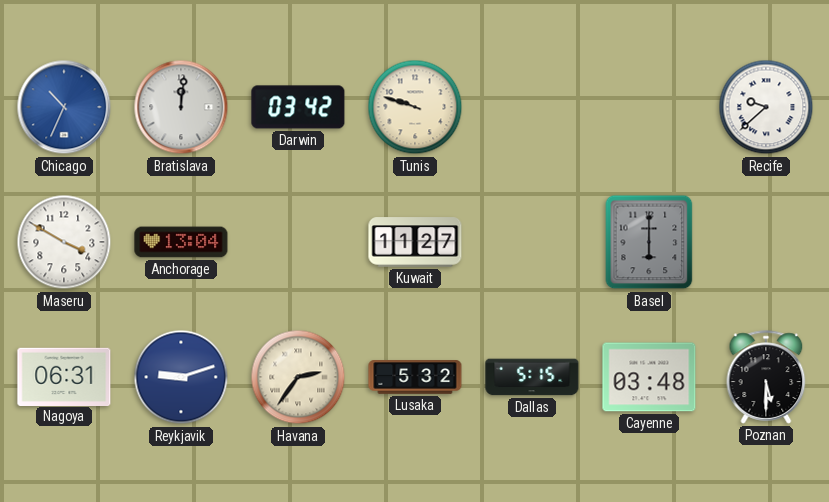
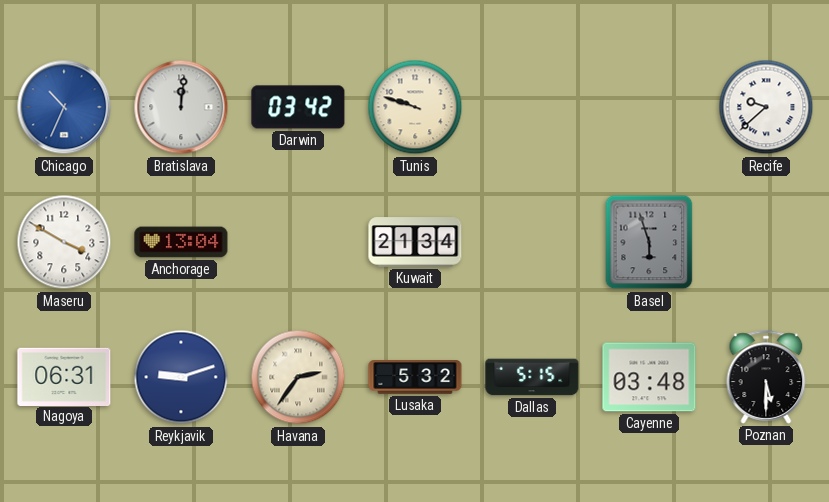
Kuwait: 11:27 -> 21:34 (415, 242)
Basel: 6:00 -> 5:57 (649, 242)
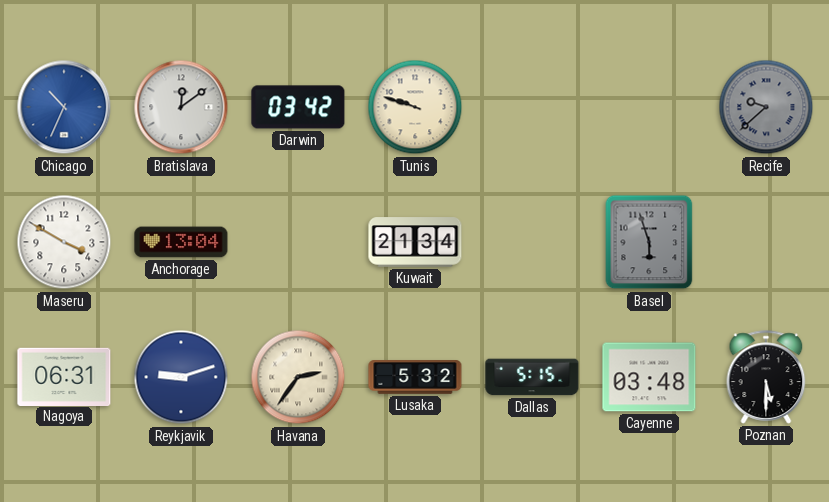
Bratislava: 12:01 -> 12:09 (181, 107)
Recife dial: white -> grey (766, 107)
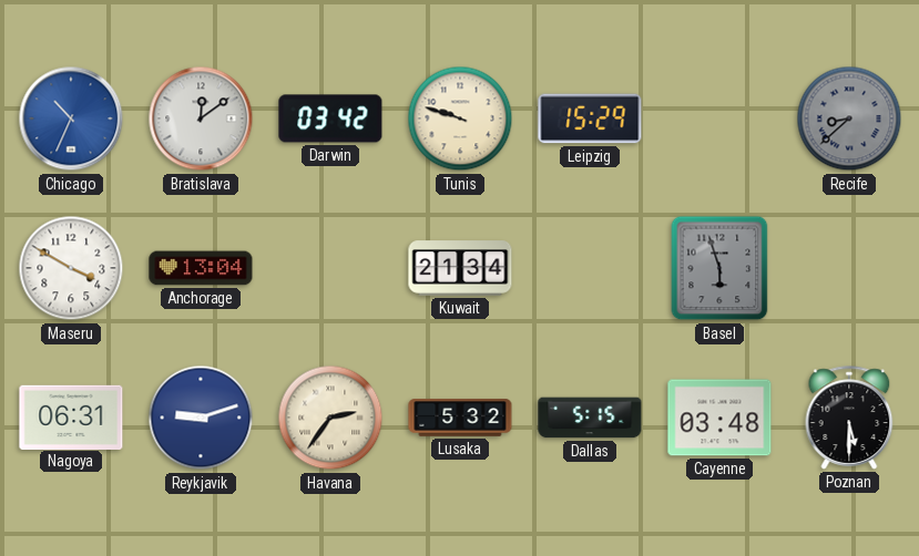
Leipzig: none -> 15:29 (590, 119)
Recife: 9:38 -> 8:38 (849, 119)
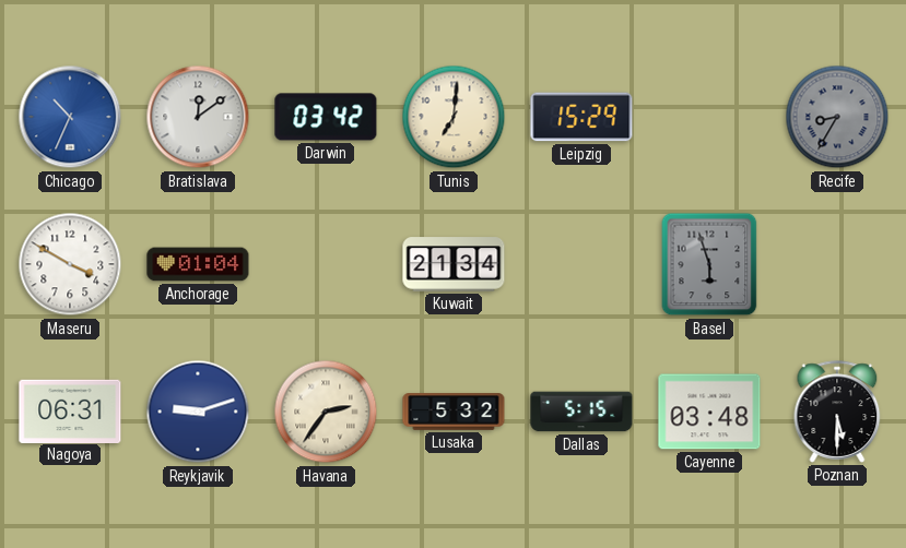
Tunis: 9:48 -> 7:01 (454, 117)
Recife: 8:38 -> 8:35 (837, 117)
Anchorage: 13:04 -> 01:04 (198, 264)
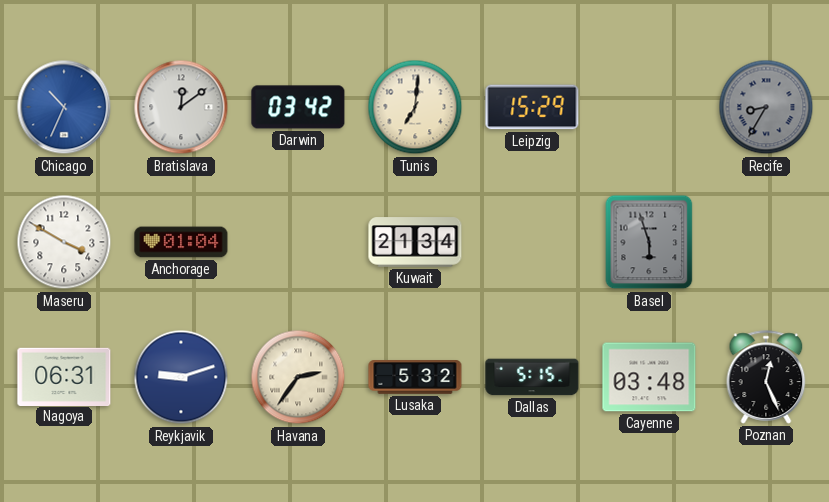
Poznan: 5:30 -> 12:26 (766, 377)
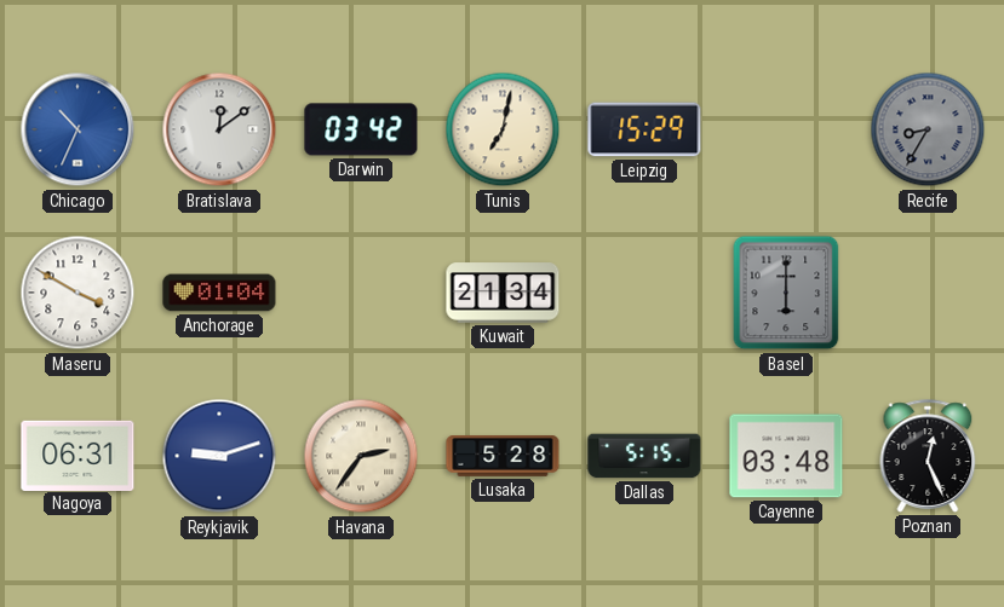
Tunis: 7:01 -> 7:02 (503, 129)
Basel: 5:57 -> 6:00 (786, 293)
Lusaka: 5:32 -> 5:28 (503, 456)
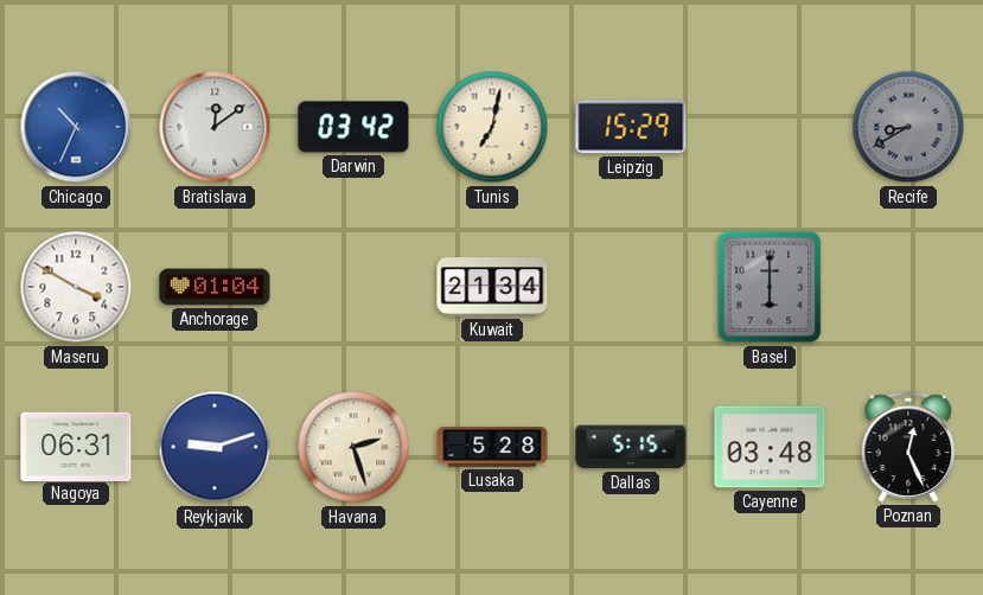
Recife: 8:35 -> 8:40 (908, 127)
Havana: 2:36 -> 2:27 (353, 447)
